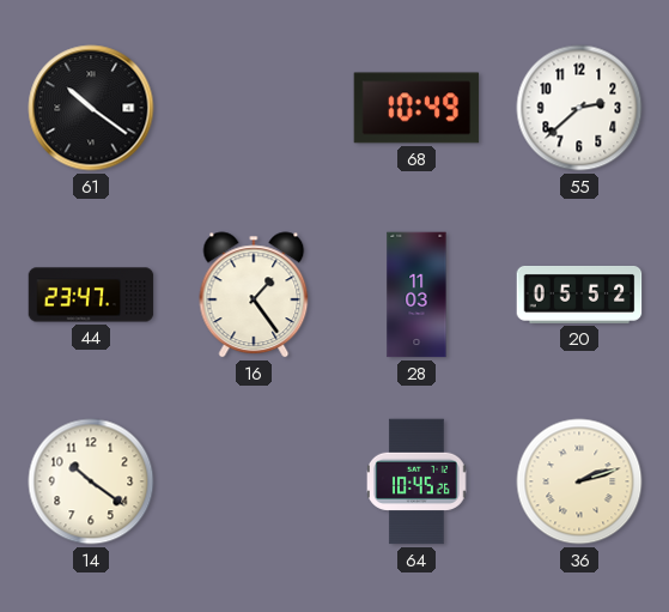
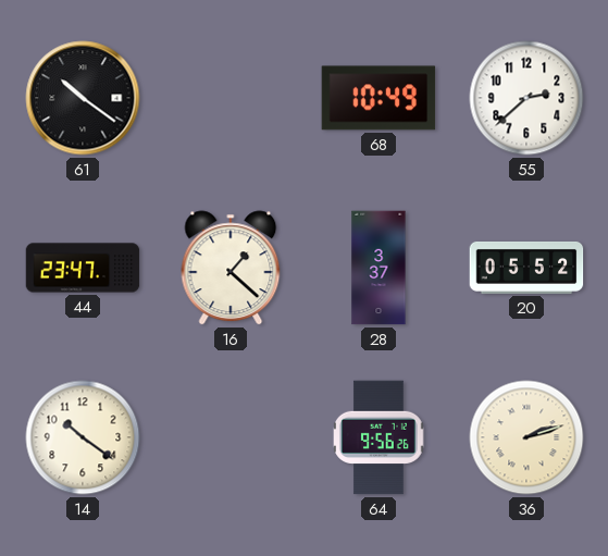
16: 1:24 -> 1:22 (231, 268)
28: 11:03 -> 3:37 (379, 268)
64: 10:45 -> 9:56 (380, 437)
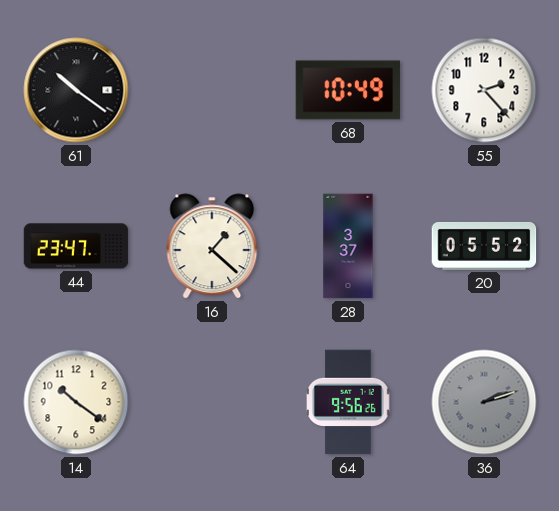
55: 2:38 -> 2:23 (484, 90)
36 dial: cream -> grey (484, 402)
